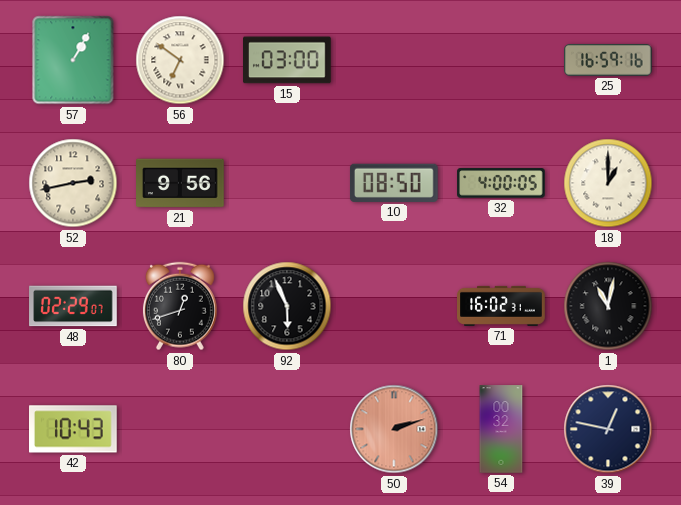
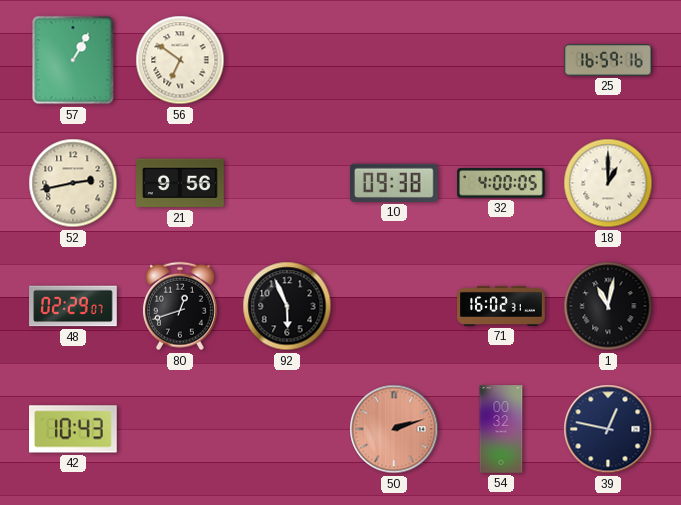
15: 03:00 -> none (288, 60)
10: 08:50 -> 09:38 (394, 183)
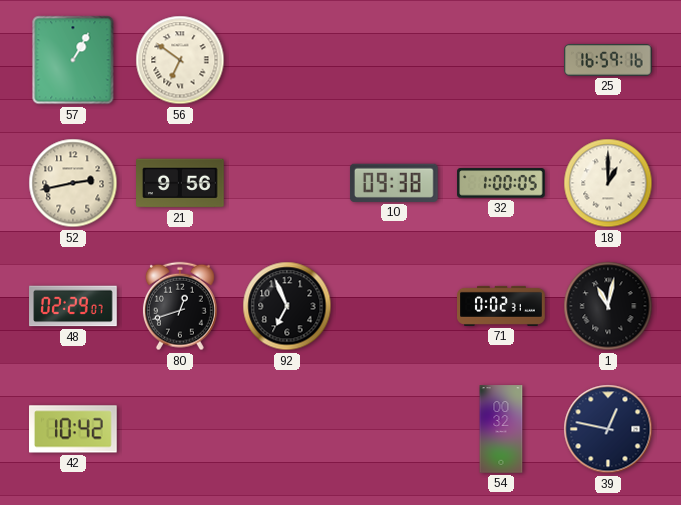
32: 4:00 -> 1:00 (501, 183)
92: 5:56 -> 6:56 (287, 306)
71: 16:02 -> 0:02 (501, 306)
42: 10:43 -> 10:42 (74, 429)
50: 2:12 -> none (394, 429)
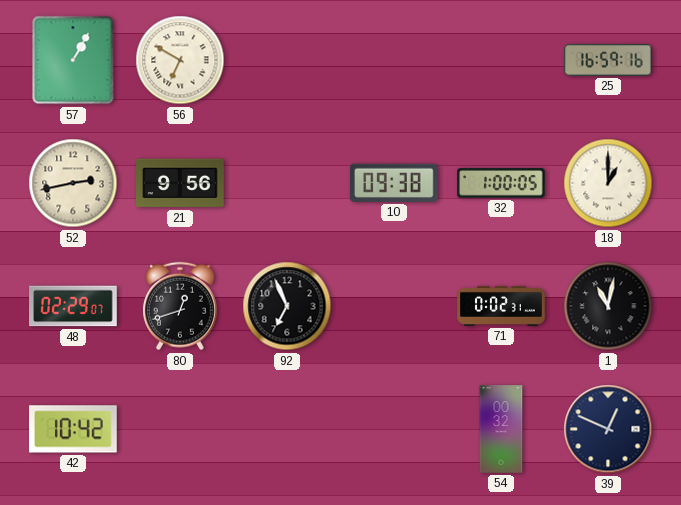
56: 6:51 -> 6:50 (180, 60)
39: 12:47 -> 12:49 (608, 429)
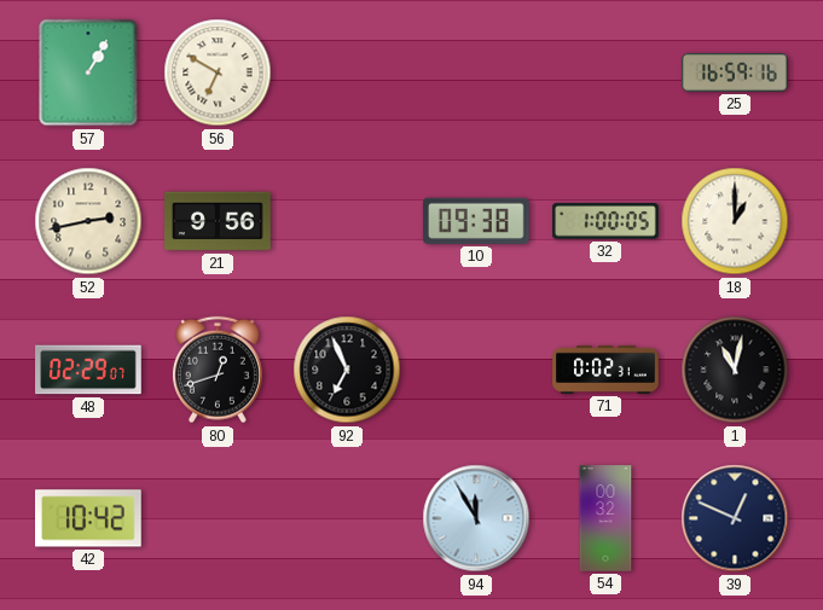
94: none -> 11:55 (476, 518)
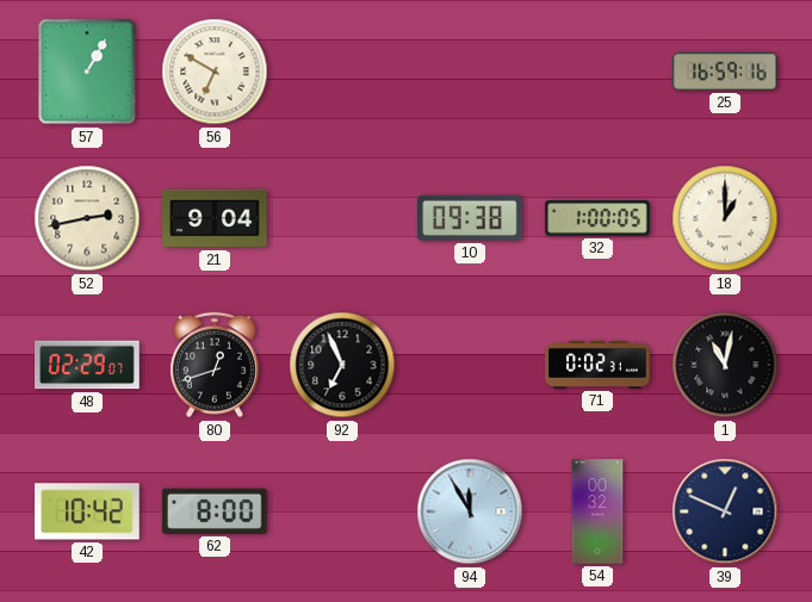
21: 9:56 -> 9:04 (215, 218)
62: none -> 8:00 (215, 511)
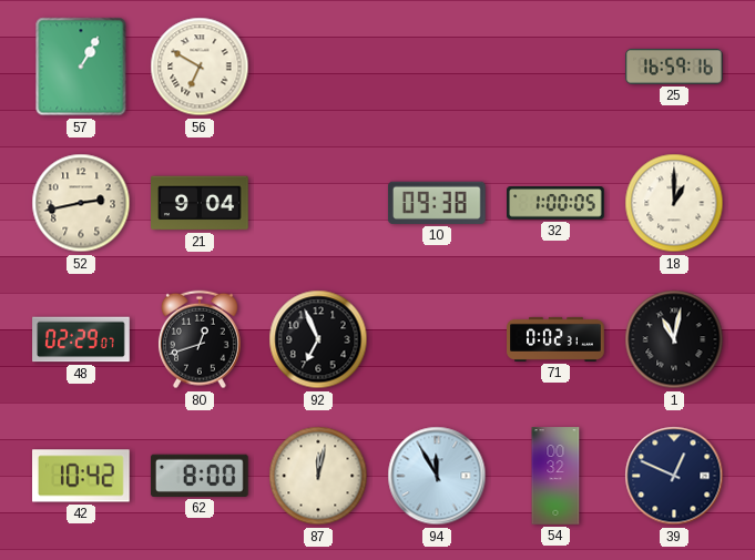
87: none -> 12:02 (318, 476)
